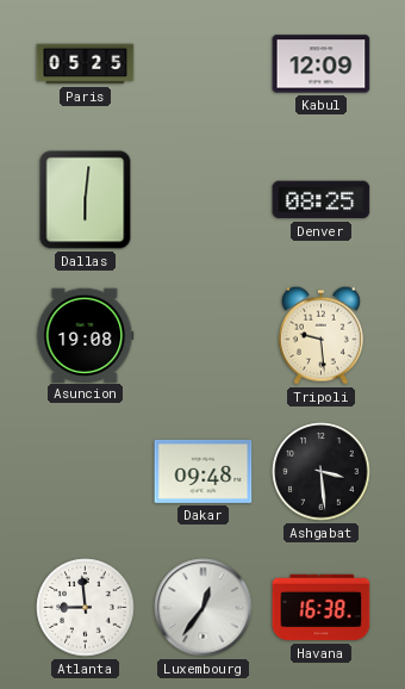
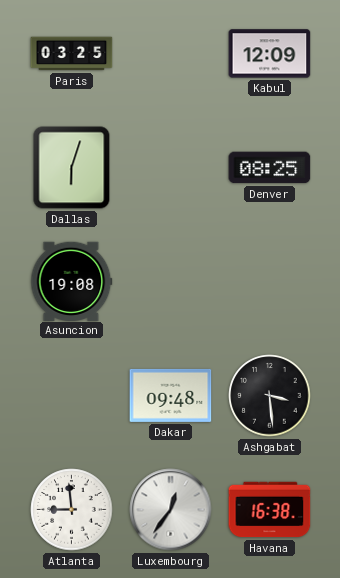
Paris: 05:25 -> 03:25 (72, 54)
Dallas: 6:01 -> 6:03 (72, 168)
Tripoli: 9:29 -> none (320, 335)
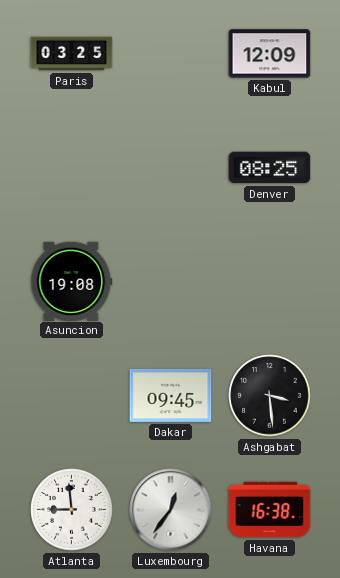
Dallas: 6:03 -> none (72, 168)
Dakar: 09:48 -> 09:45 (171, 395)
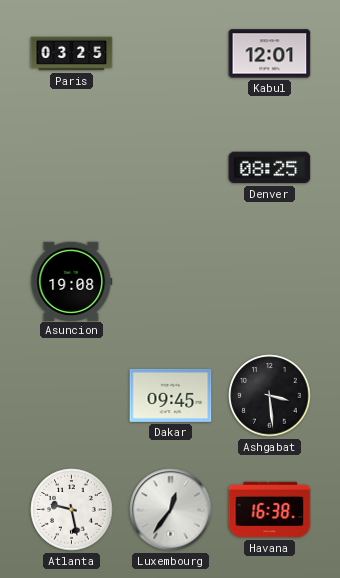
Kabul: 12:09 -> 12:01 (270, 54)
Atlanta: 8:59 -> 9:28 (72, 510)
